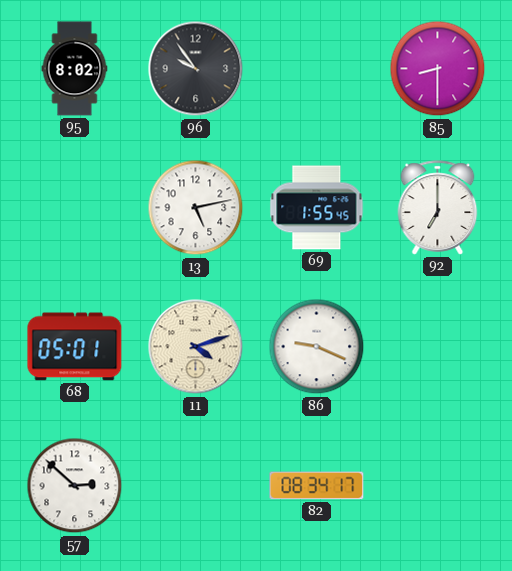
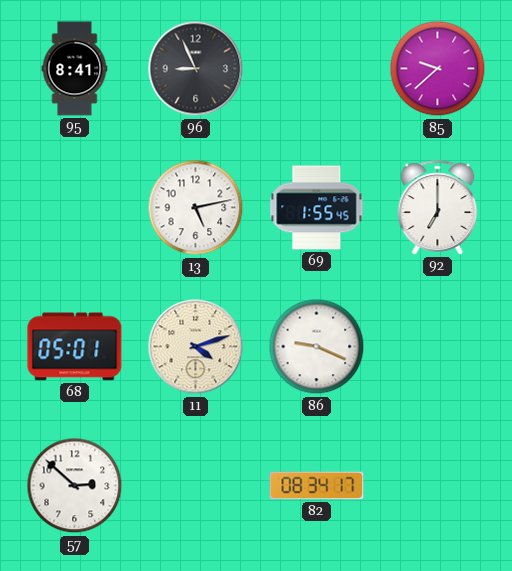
95: 8:02 -> 8:41 (75, 69)
96: 9:54 -> 8:56 (196, 69)
85: 8:30 -> 9:38 (438, 69)
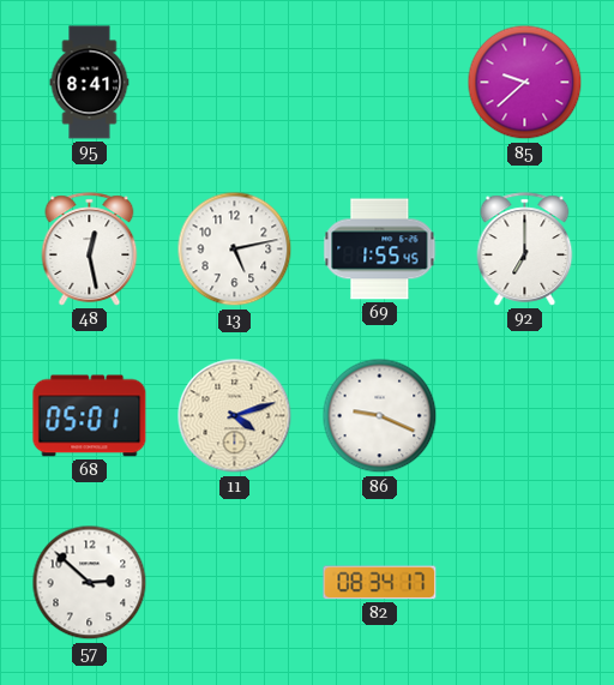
96: 8:56 -> none (196, 69)
48: none -> 12:28 (90, 250)
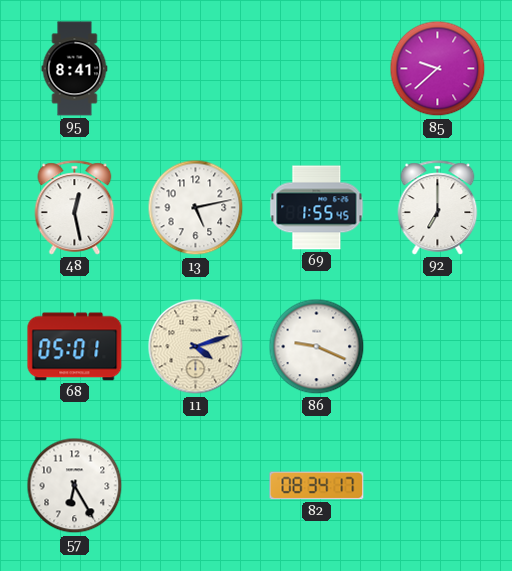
57: 2:52 -> 6:25 (75, 486)
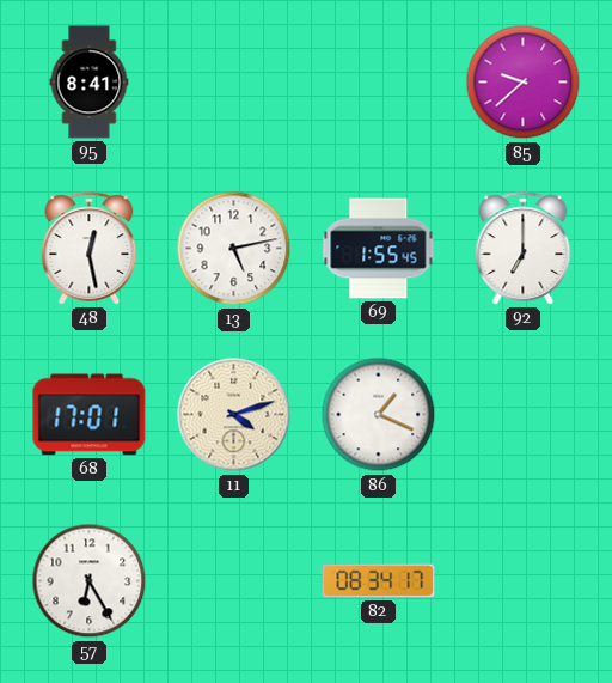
68: 05:01 -> 17:01 (90, 415)
86: 9:19 -> 1:19 (379, 415)
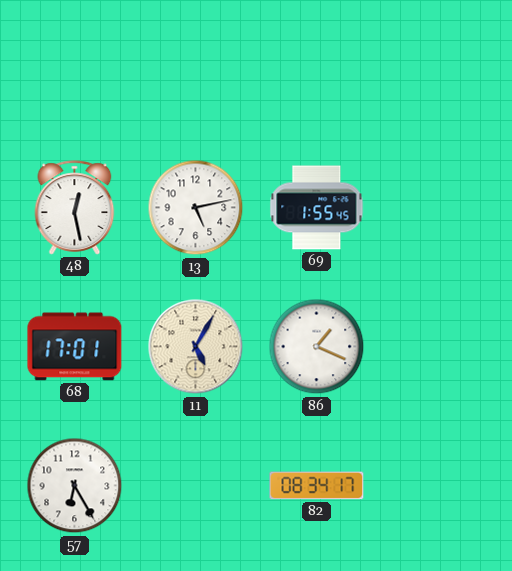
95: 8:41 -> none (90, 83)
85: 9:38 -> none (524, 83)
92: 7:00 -> none (524, 249)
11: 4:12 -> 5:05 (196, 347)
